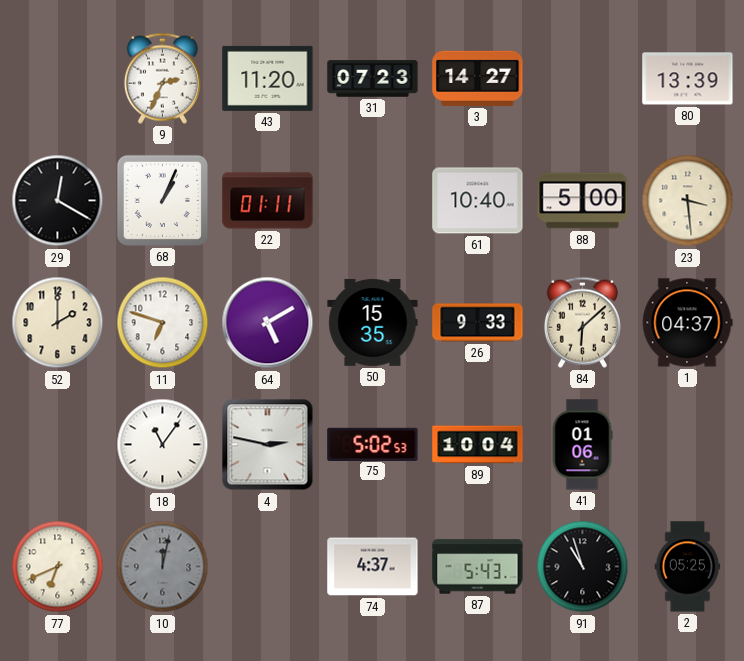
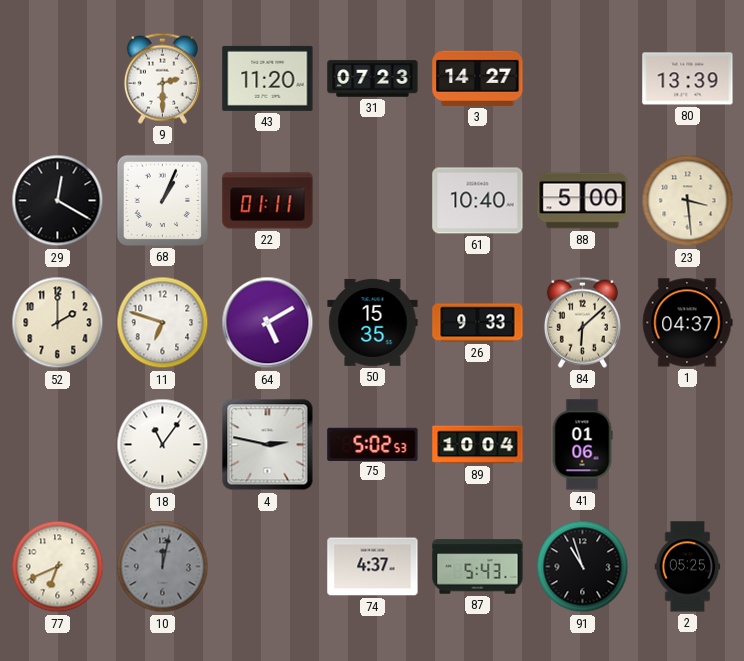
9: 2:34 -> 2:30 (162, 78)
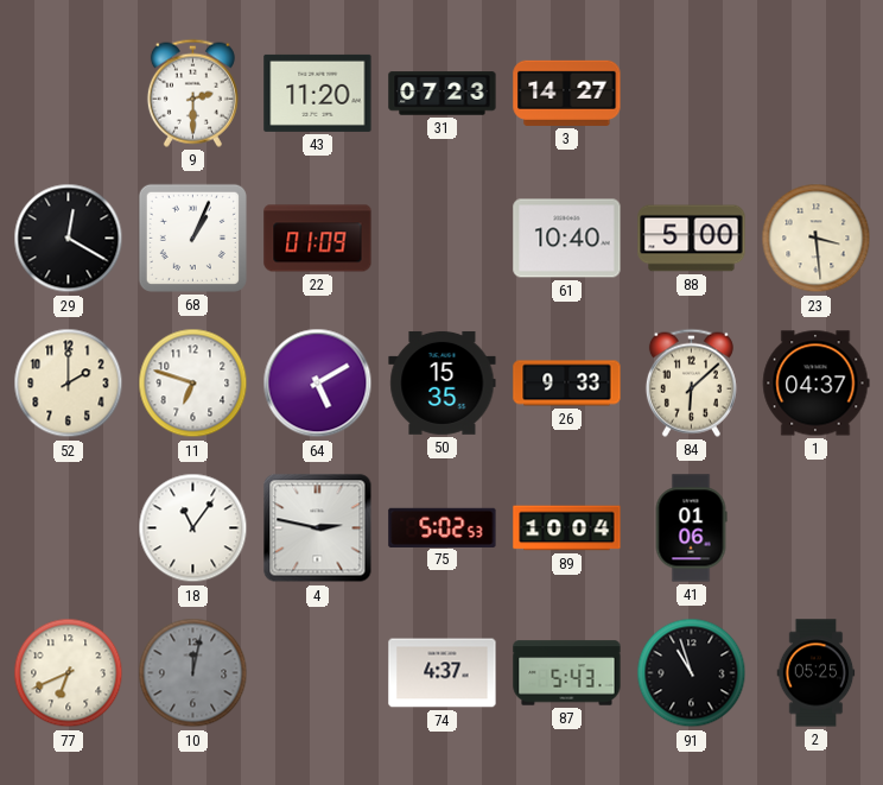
80: 13:39 -> none (688, 79)
22: 01:11 -> 01:09 (318, 239)
